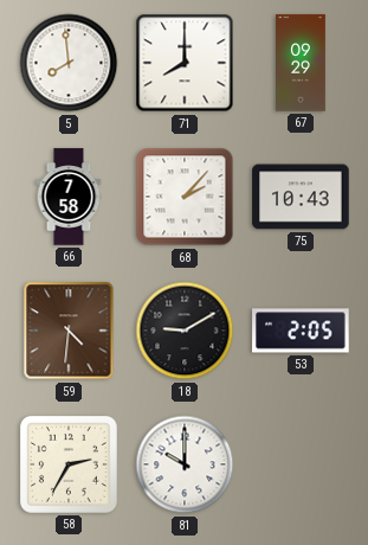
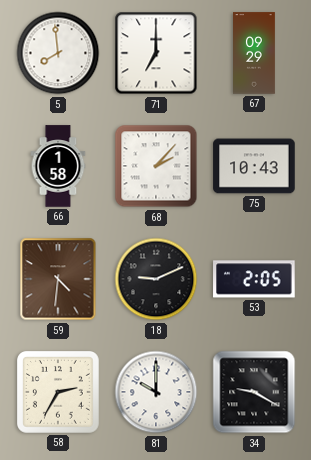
71: 8:00 -> 7:00 (156, 53)
66: 7:58 -> 1:58 (58, 166)
18: 9:10 -> 9:11 (156, 279)
34: none -> 9:20 (254, 392)
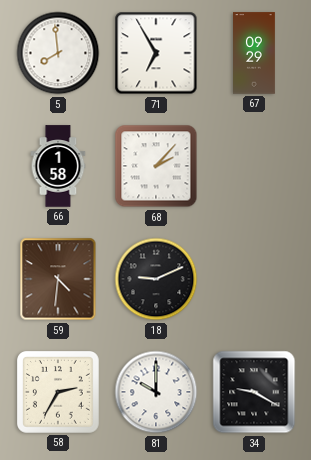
71: 7:00 -> 6:55 (156, 53)
75: 10:43 -> none (254, 166)
53: 2:05 -> none (254, 279)
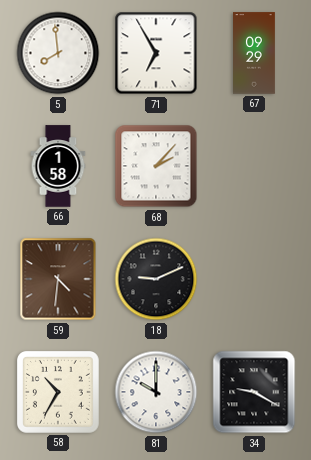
58: 2:35 -> 10:35 (59, 393)
